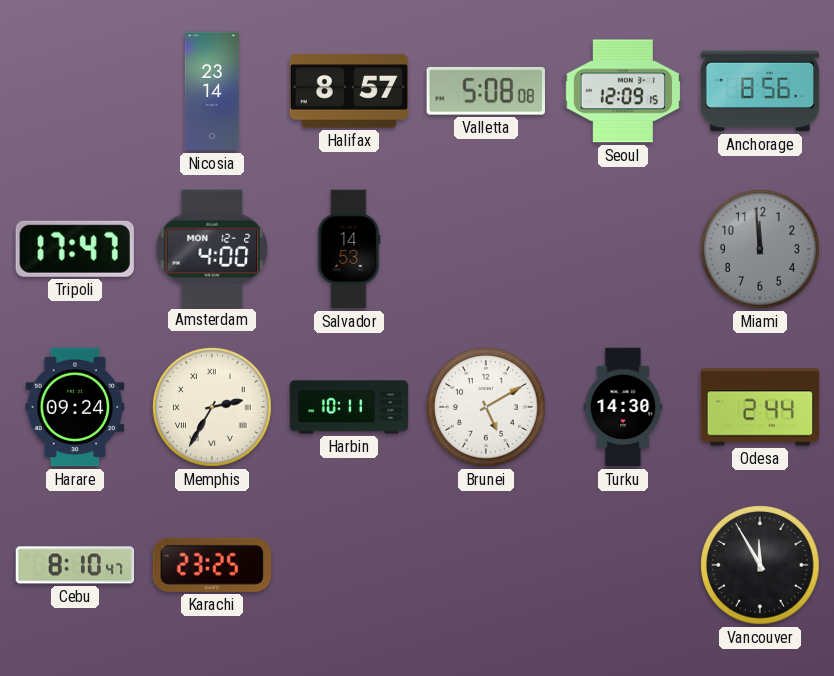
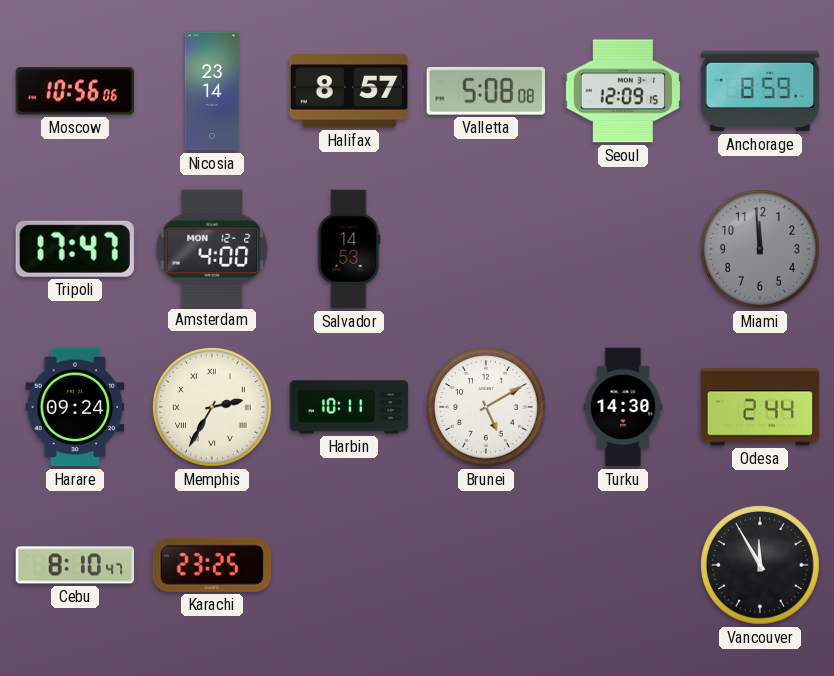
Moscow: none -> 10:56 (75, 91)
Anchorage: 8:56 -> 8:59 (760, 91)
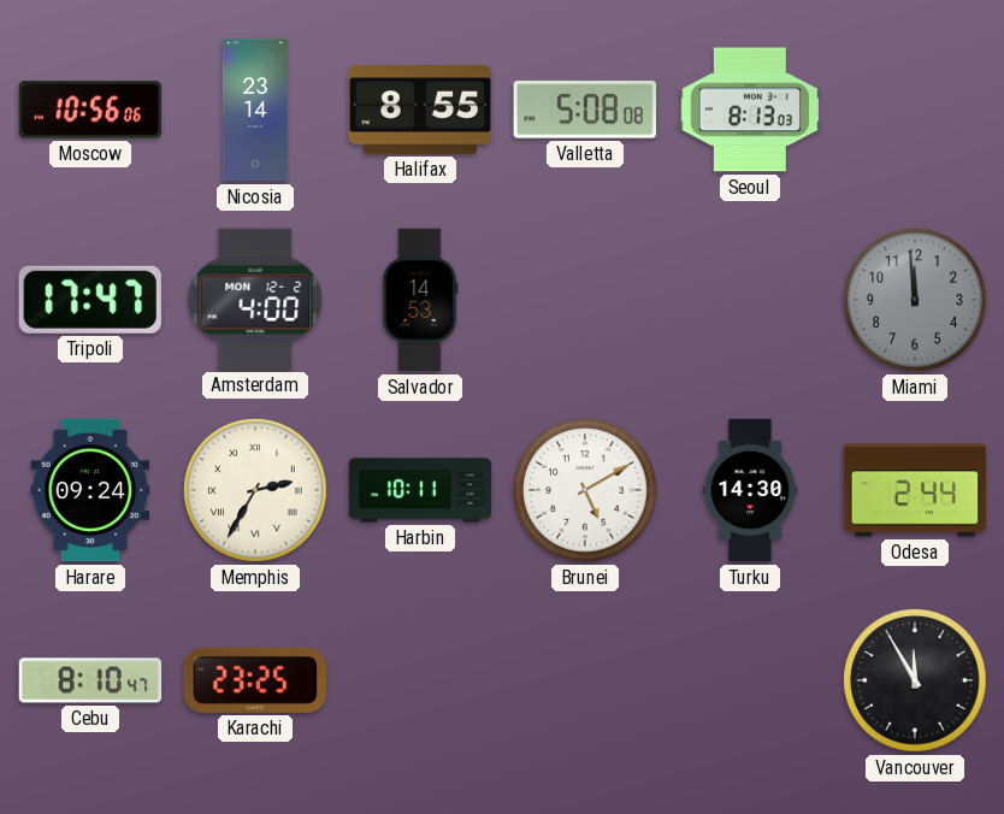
Halifax: 8:57 -> 8:55 (420, 110)
Seoul: 12:09 -> 8:13 (750, 110)
Anchorage: 8:59 -> none (760, 91)
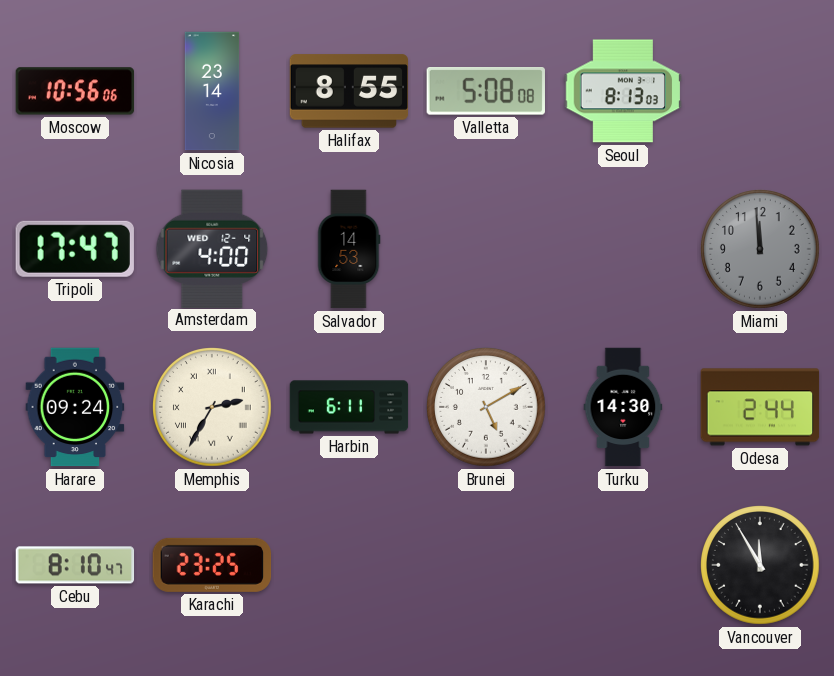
Amsterdam date: MON 12-2 -> WED 12-4 (212, 248)
Harbin: 10:11 -> 6:11 (349, 407)
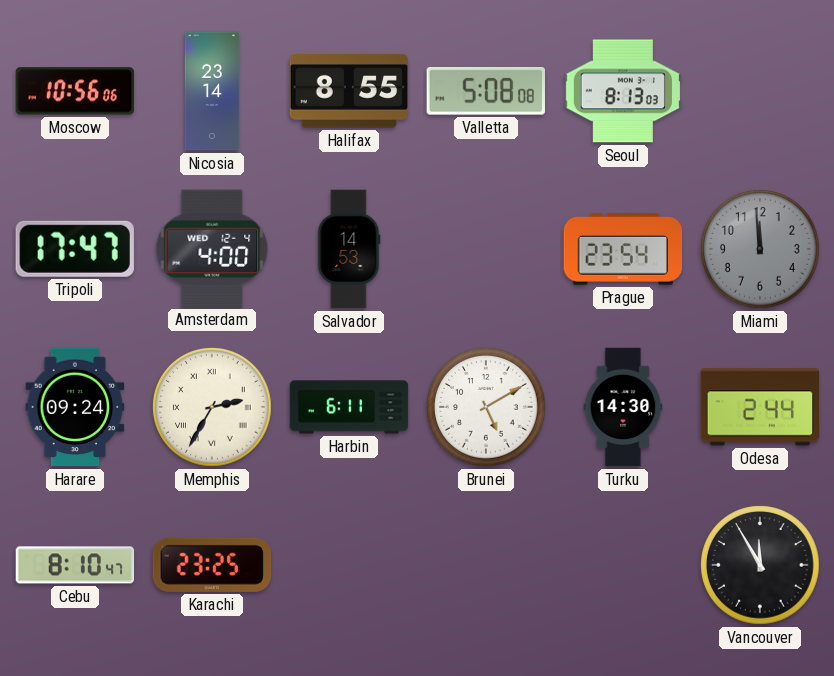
Prague: none -> 23:54 (623, 250)
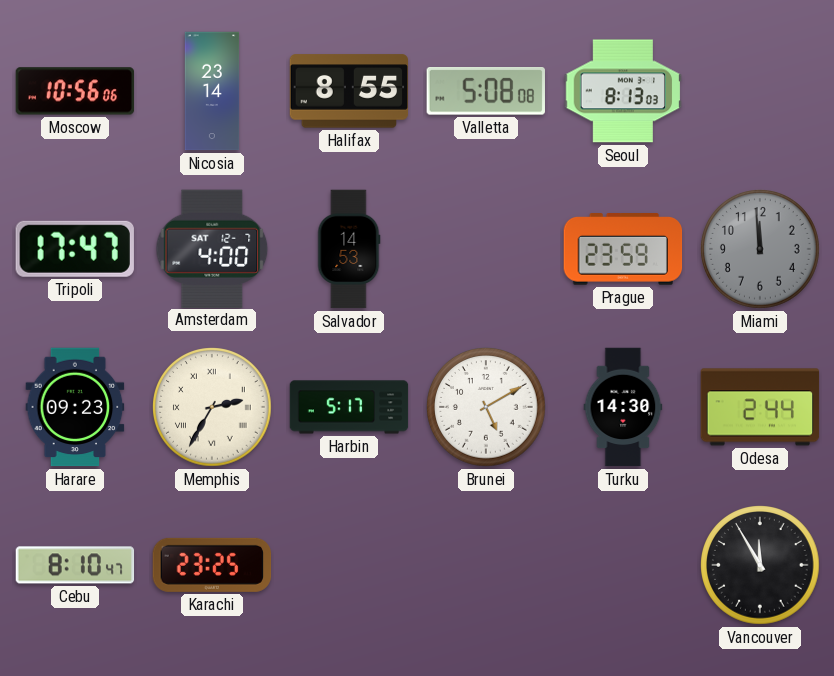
Amsterdam date: WED 12-4 -> SAT 12-7 (212, 248)
Prague: 23:54 -> 23:59 (623, 250)
Harare: 09:24 -> 09:23 (75, 407)
Harbin: 6:11 -> 5:17 (349, 407)
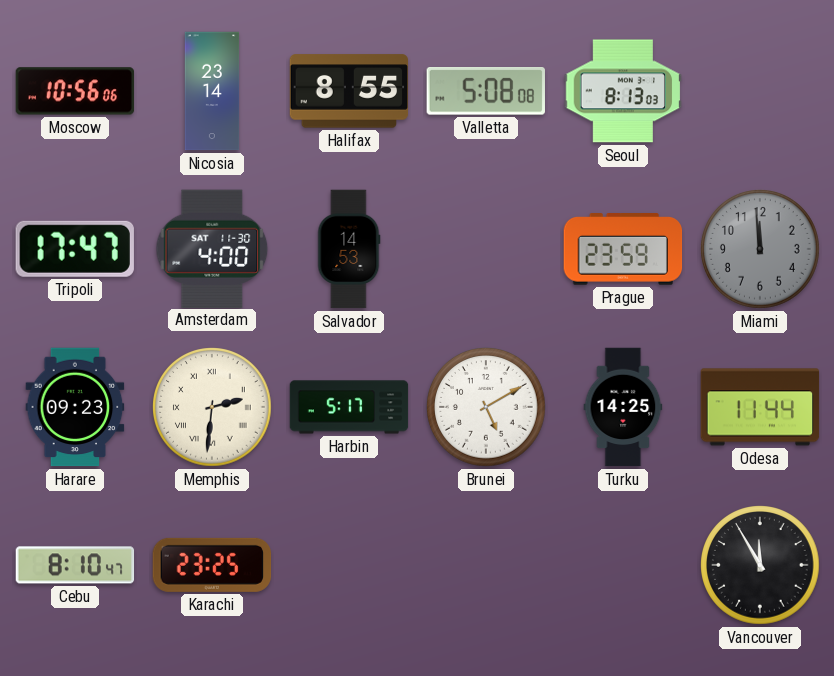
Amsterdam date: SAT 12-7 -> SAT 11-30 (212, 248)
Memphis: 2:35 -> 2:31 (212, 407)
Turku: 14:30 -> 14:25 (623, 407)
Odesa: 2:44 -> 11:44 (760, 407)
